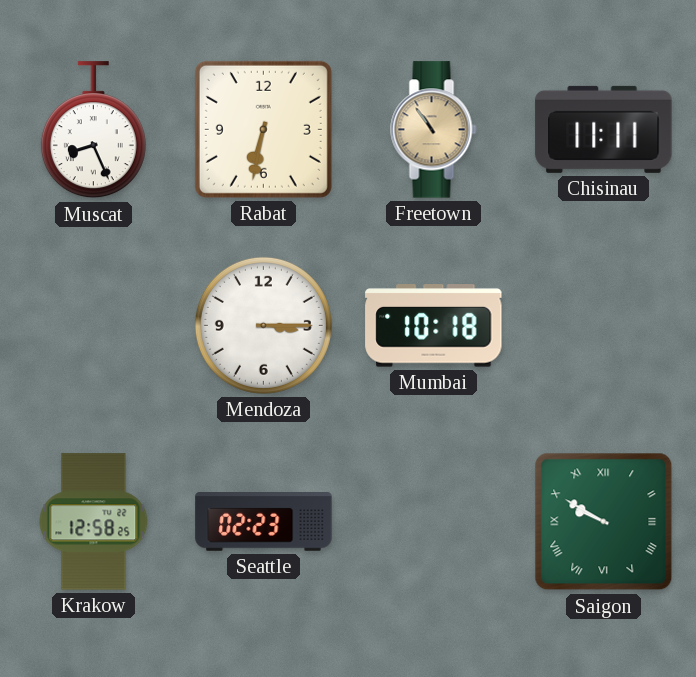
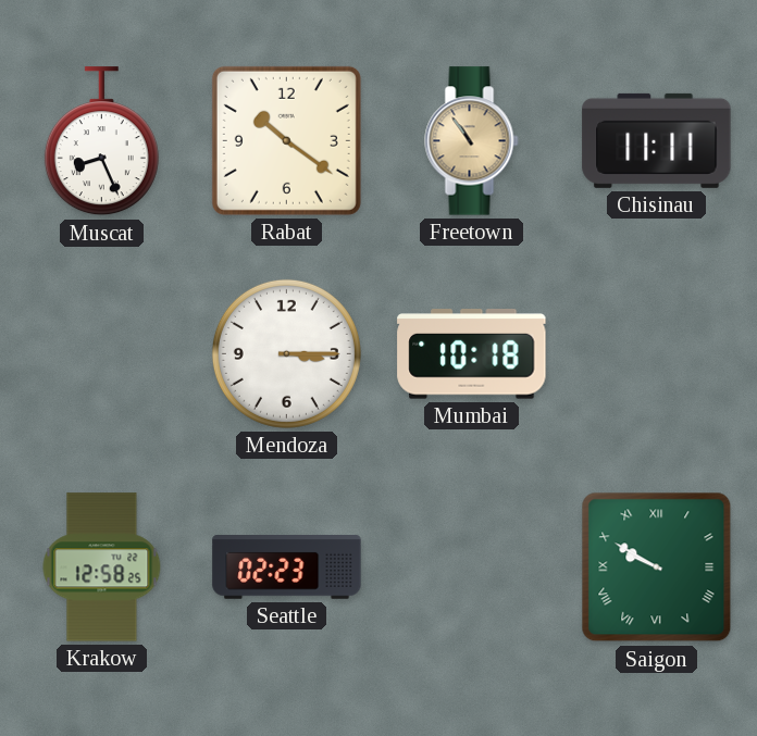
Rabat: 6:32 -> 10:21 (286, 140)
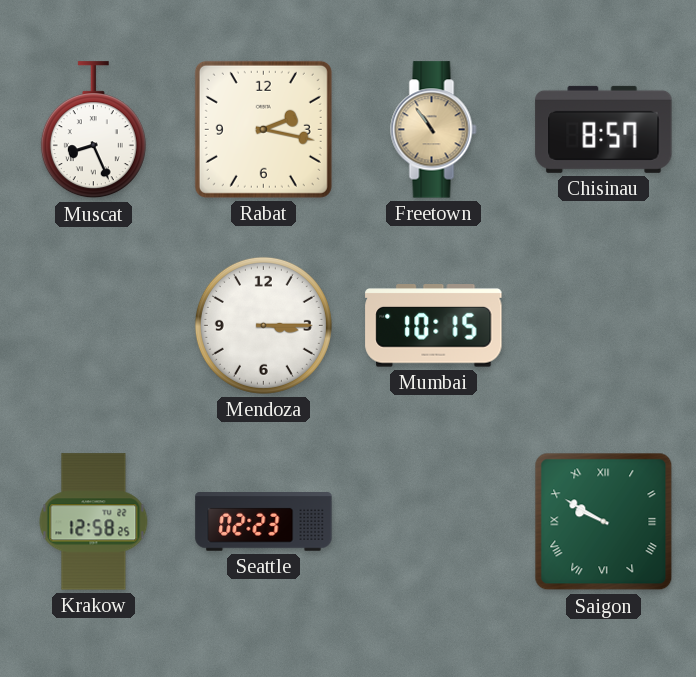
Rabat: 10:21 -> 2:17 (263, 129)
Chisinau: 11:11 -> 8:57 (604, 129)
Mumbai: 10:18 -> 10:15 (434, 326)
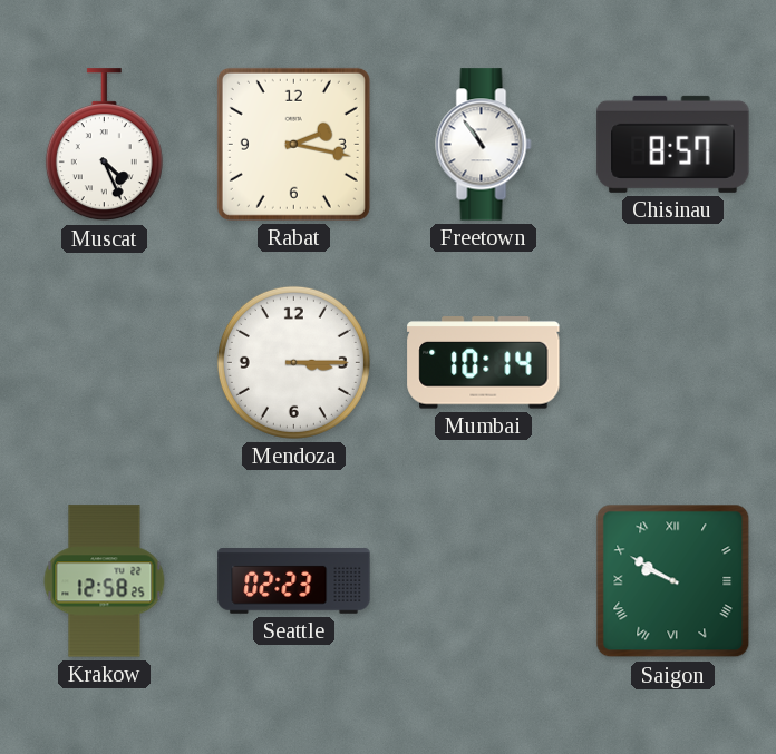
Muscat: 8:26 -> 4:26 (104, 145)
Freetown dial: champagne -> white (484, 145)
Mumbai: 10:15 -> 10:14 (484, 363)
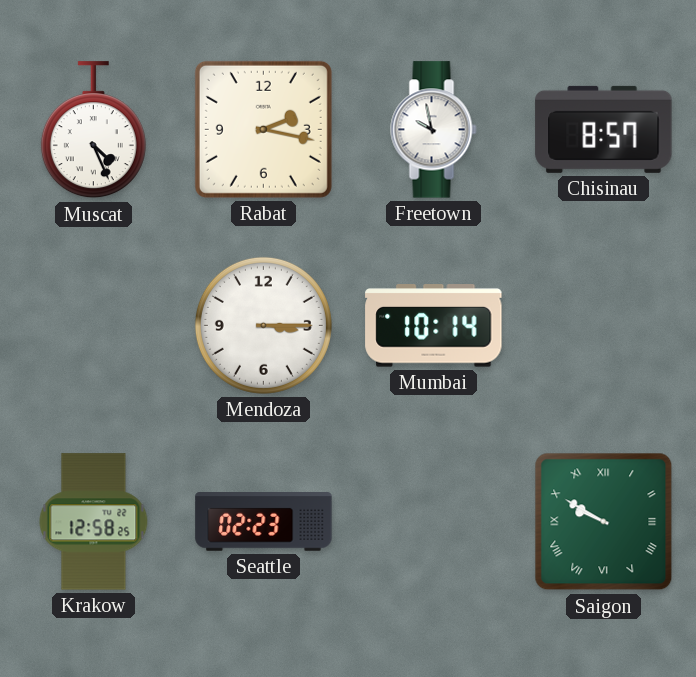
Freetown: 10:54 -> 9:58 (434, 130)
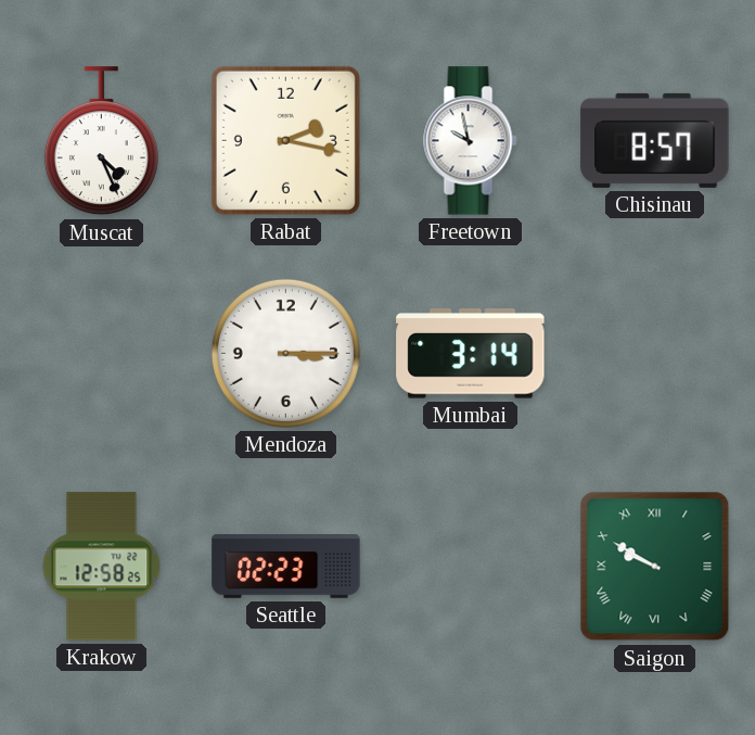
Mumbai: 10:14 -> 3:14 (471, 354)
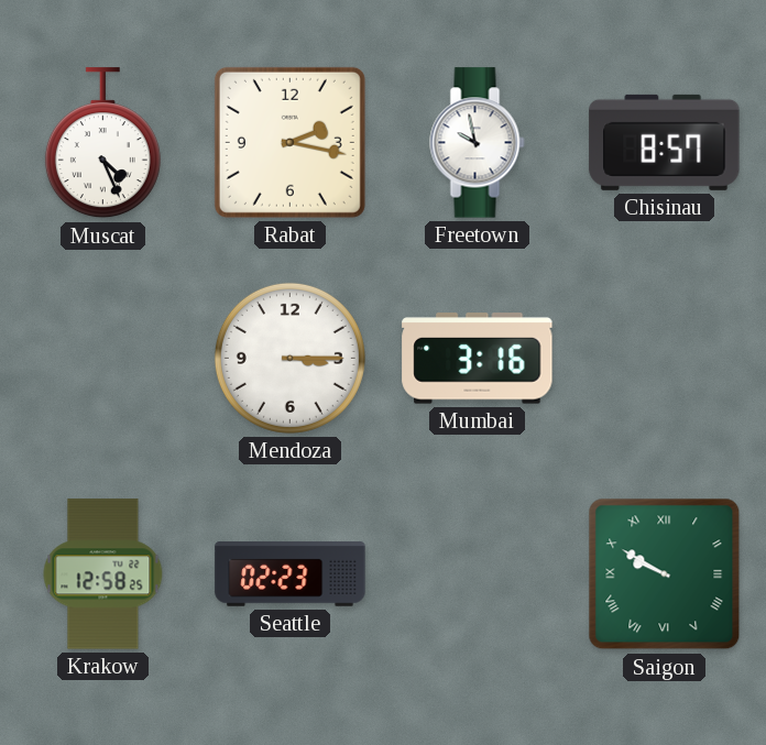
Mumbai: 3:14 -> 3:16 (478, 359)
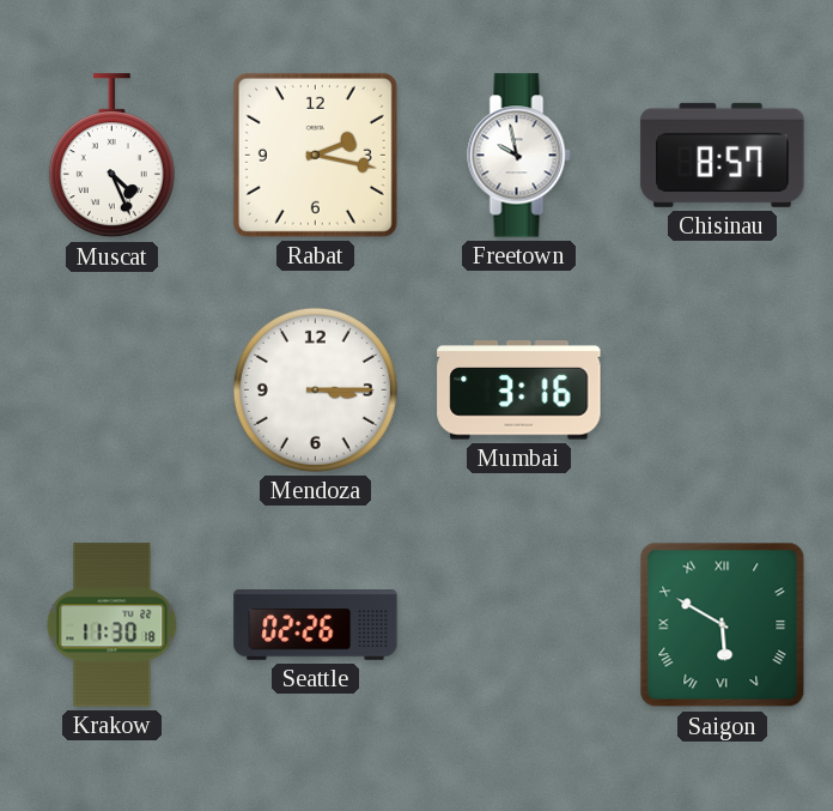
Krakow: 12:58 -> 11:30 (113, 625)
Seattle: 02:23 -> 02:26 (316, 625)
Saigon: 9:50 -> 5:50 (723, 625)
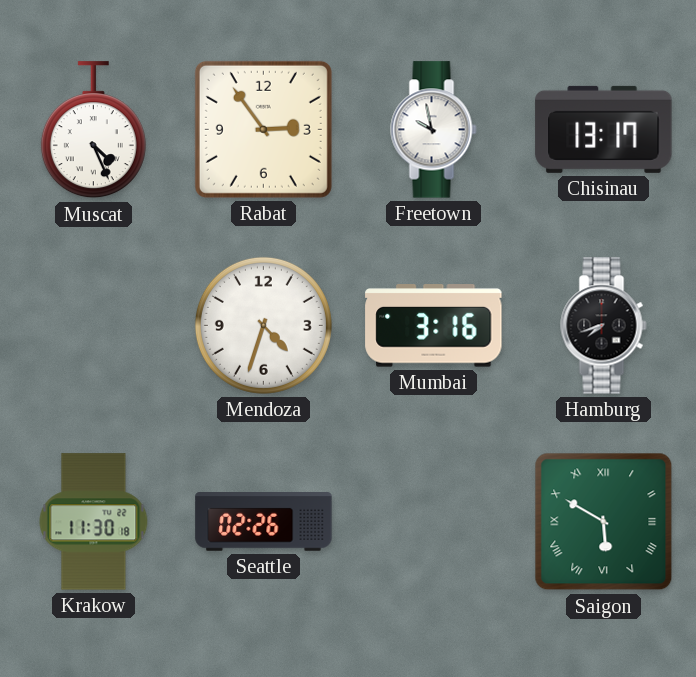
Rabat: 2:17 -> 2:54 (263, 129)
Chisinau: 8:57 -> 13:17 (604, 129)
Mendoza: 3:15 -> 4:33 (263, 325)
Hamburg: none -> 7:42 (604, 326)
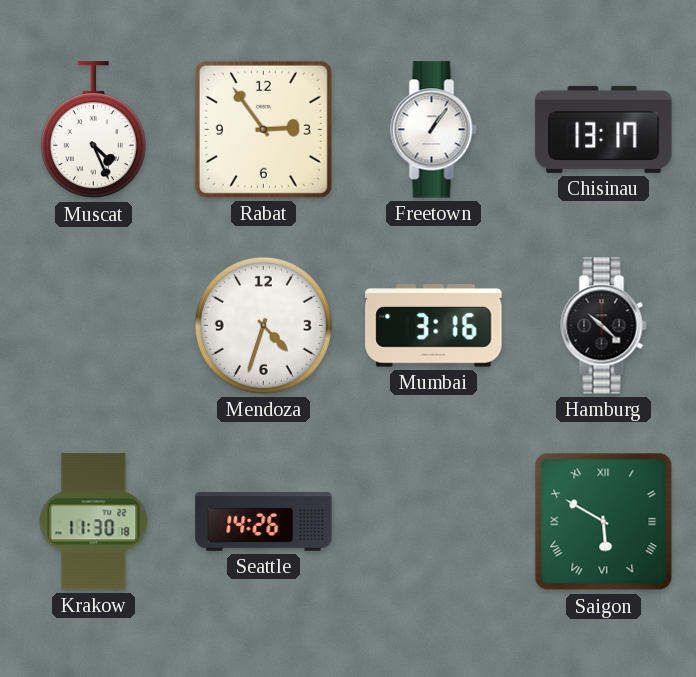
Freetown: 9:58 -> 1:06 (434, 130)
Hamburg: 7:42 -> 10:22 (604, 326)
Seattle: 02:26 -> 14:26 (264, 522)
